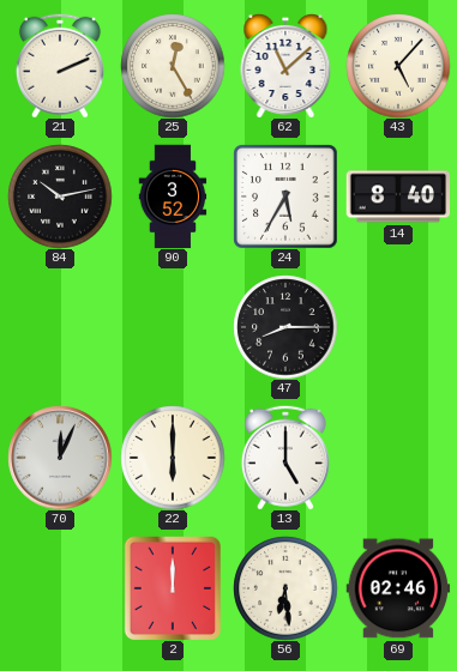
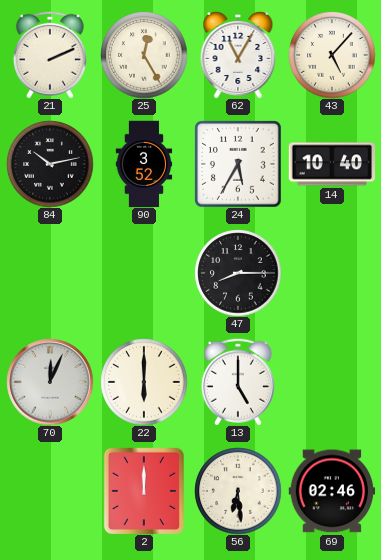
62: 11:08 -> 11:05 (238, 55)
14: 8:40 -> 10:40 (332, 164)
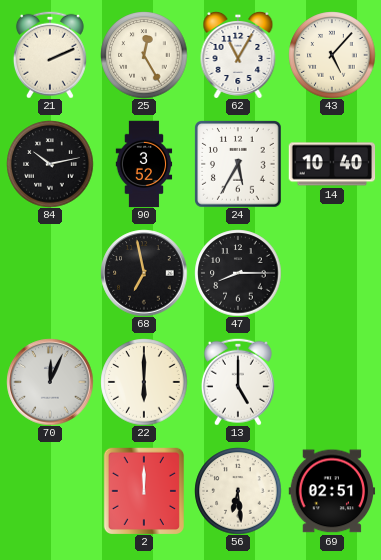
68: none -> 6:58 (144, 273)
69: 02:46 -> 02:51 (332, 491)
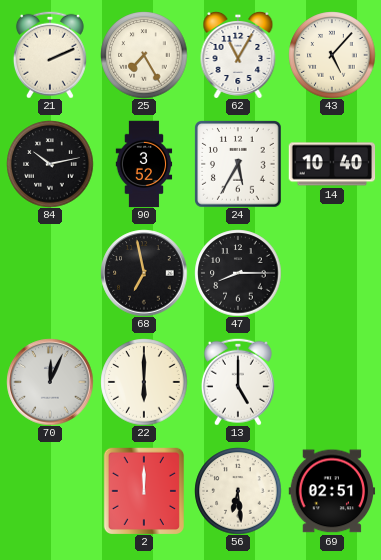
25: 12:25 -> 7:25 (144, 55)
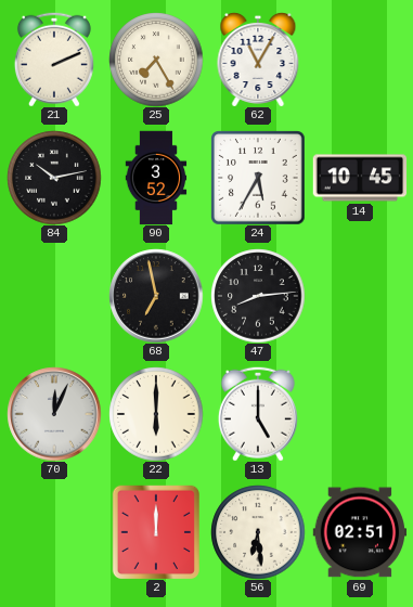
43: 5:07 -> none (332, 55)
14: 10:40 -> 10:45 (360, 178)
47: 8:15 -> 8:14 (258, 296)
